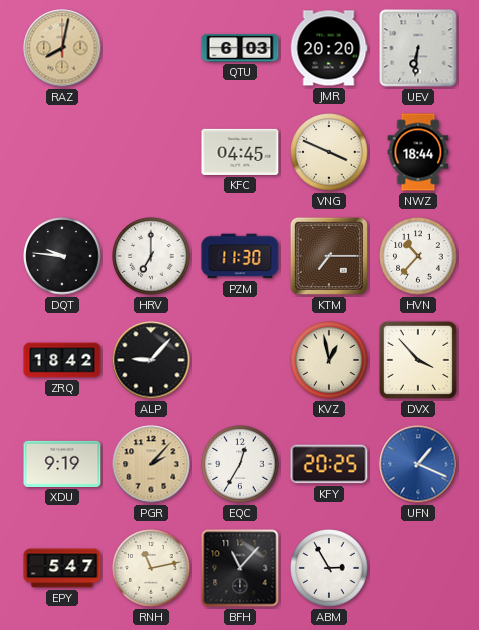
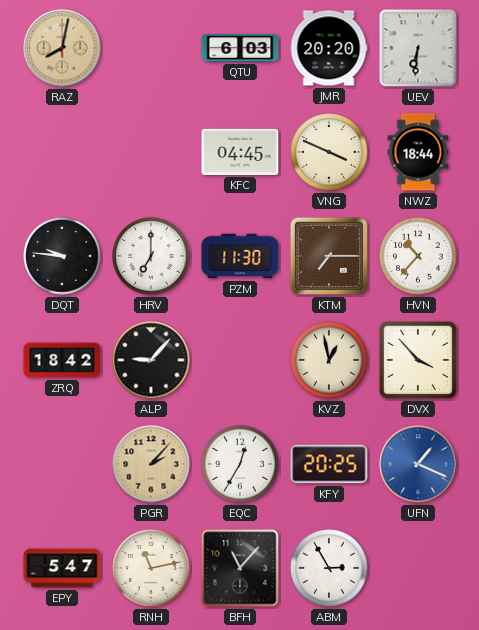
XDU: 9:19 -> none (62, 464)
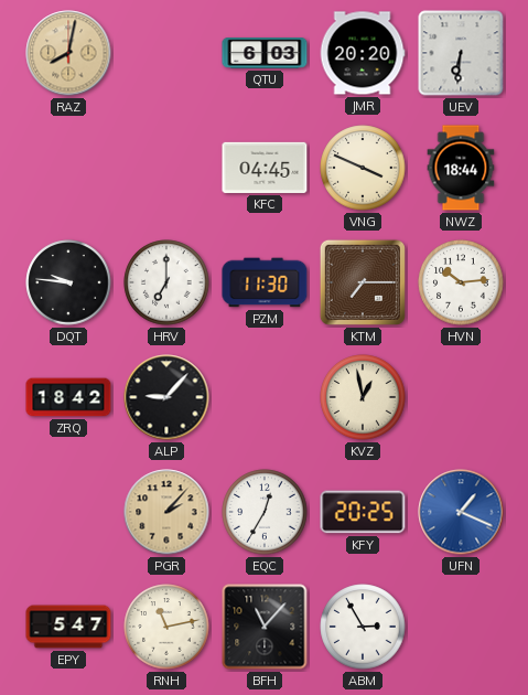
HVN: 10:37 -> 10:14 (461, 282)
DVX: 3:53 -> none (418, 360)
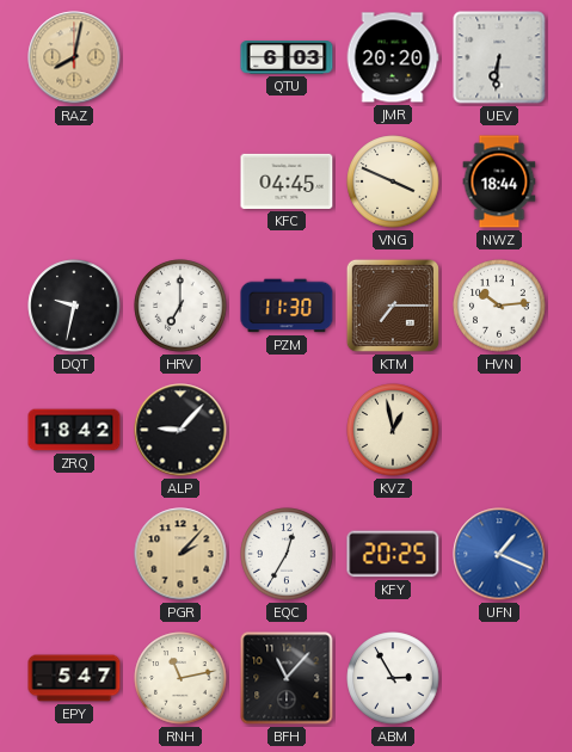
DQT: 9:46 -> 9:32 (74, 306)
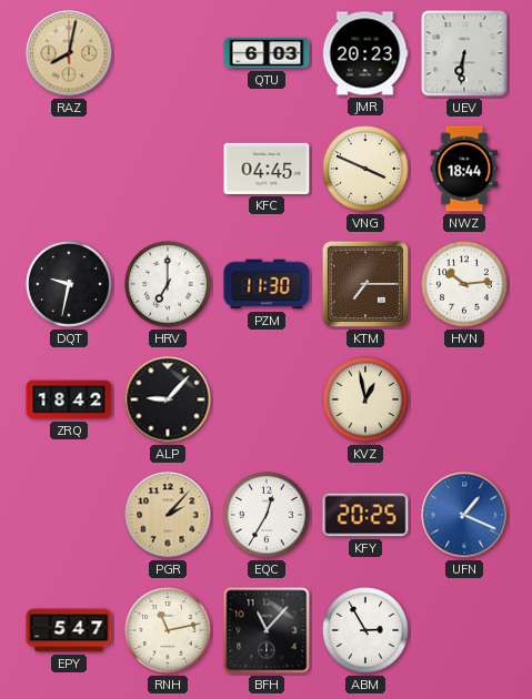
JMR: 20:20 -> 20:23 (365, 53)
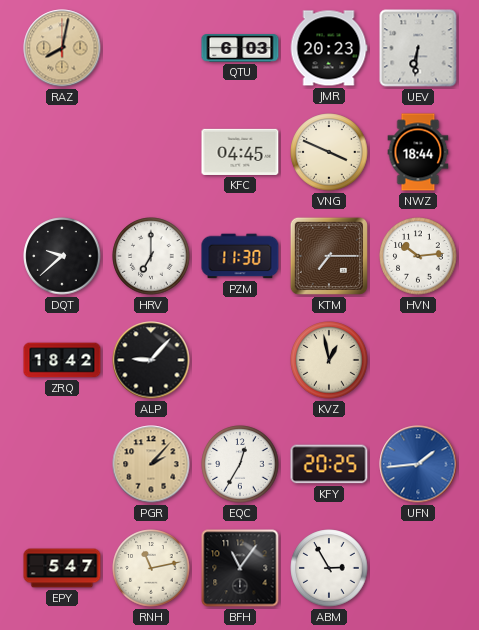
DQT: 9:32 -> 9:38 (62, 256)
UFN: 1:19 -> 1:44 (418, 464)
BFH: 11:07 -> 11:06 (240, 568)
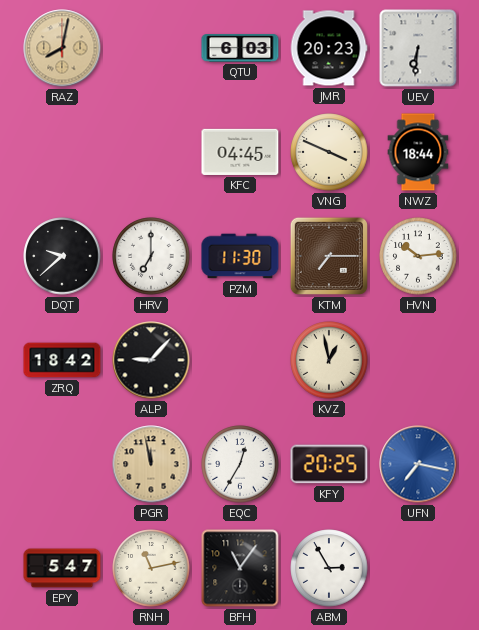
PGR: 2:07 -> 11:58 (151, 464)
UFN: 1:44 -> 7:17 (418, 464)
